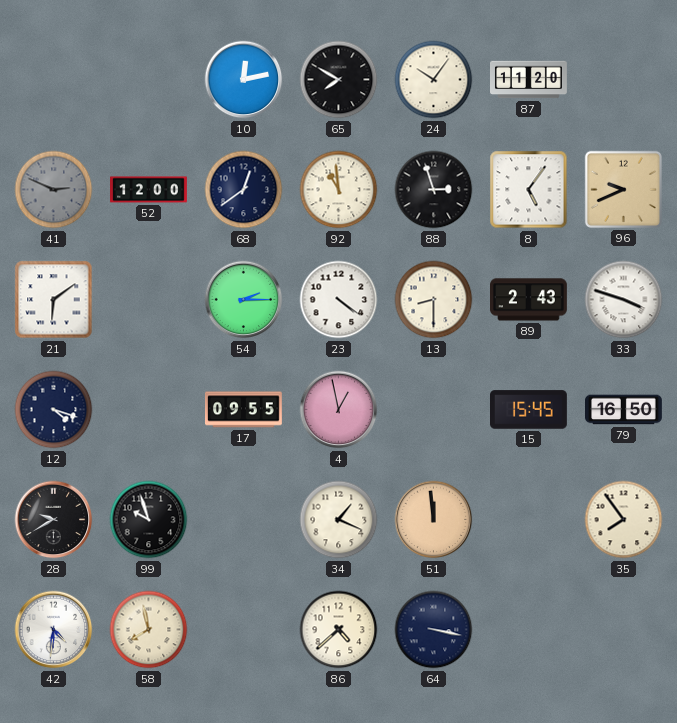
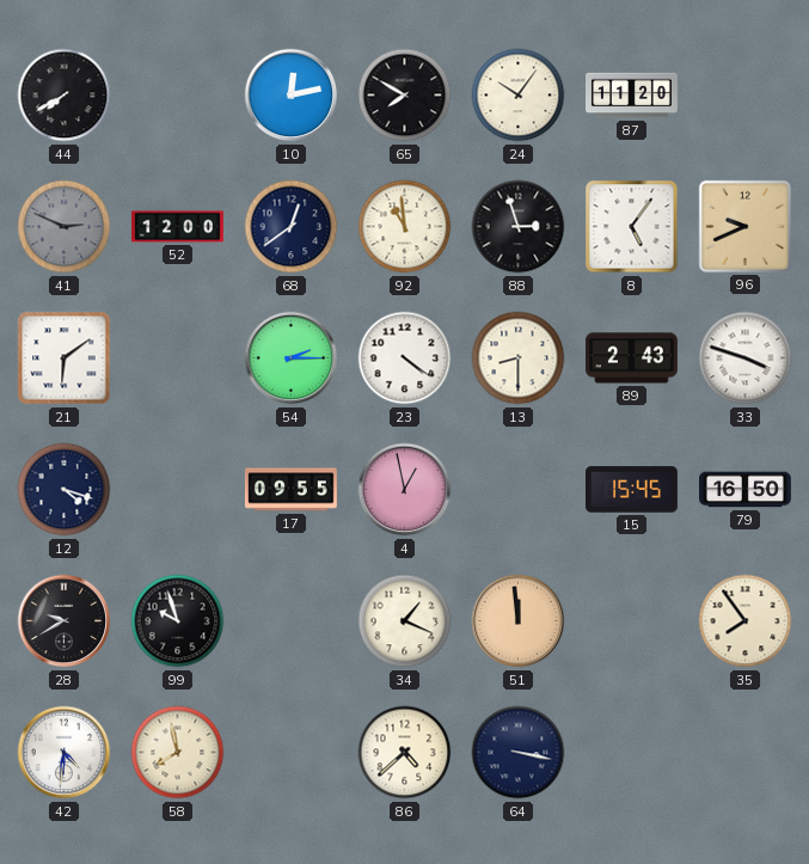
44: none -> 7:40 (65, 96)
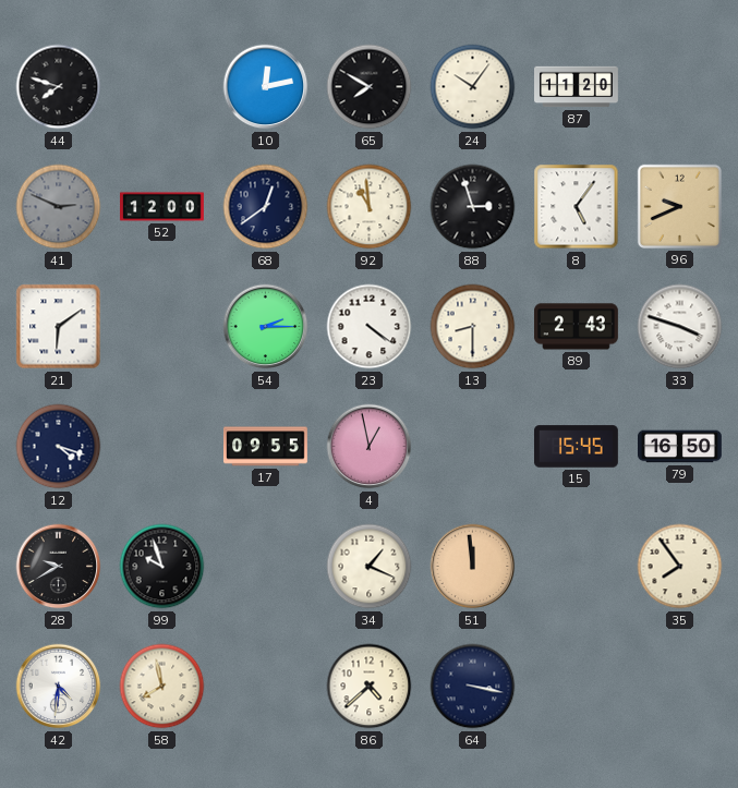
44: 7:40 -> 7:48 (59, 87)
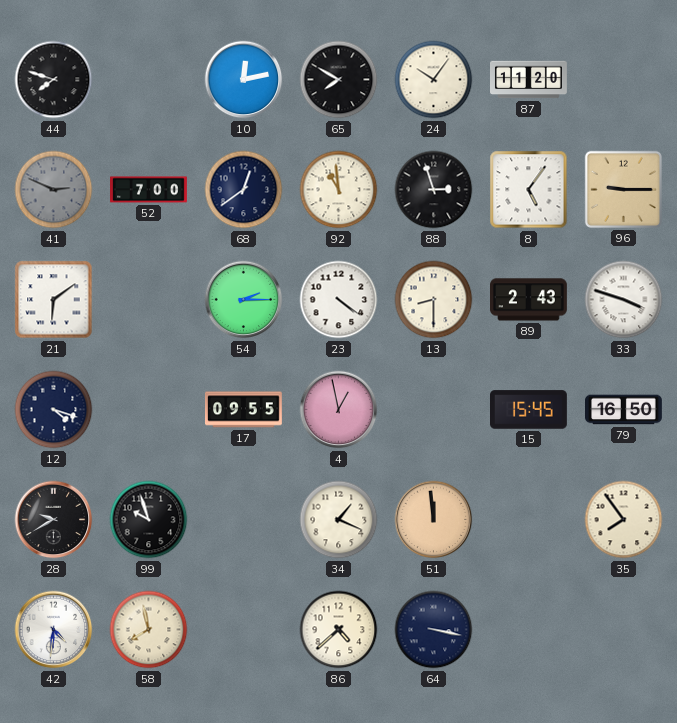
52: 12:00 -> 7:00 (149, 190)
96: 9:41 -> 9:15 (623, 189)
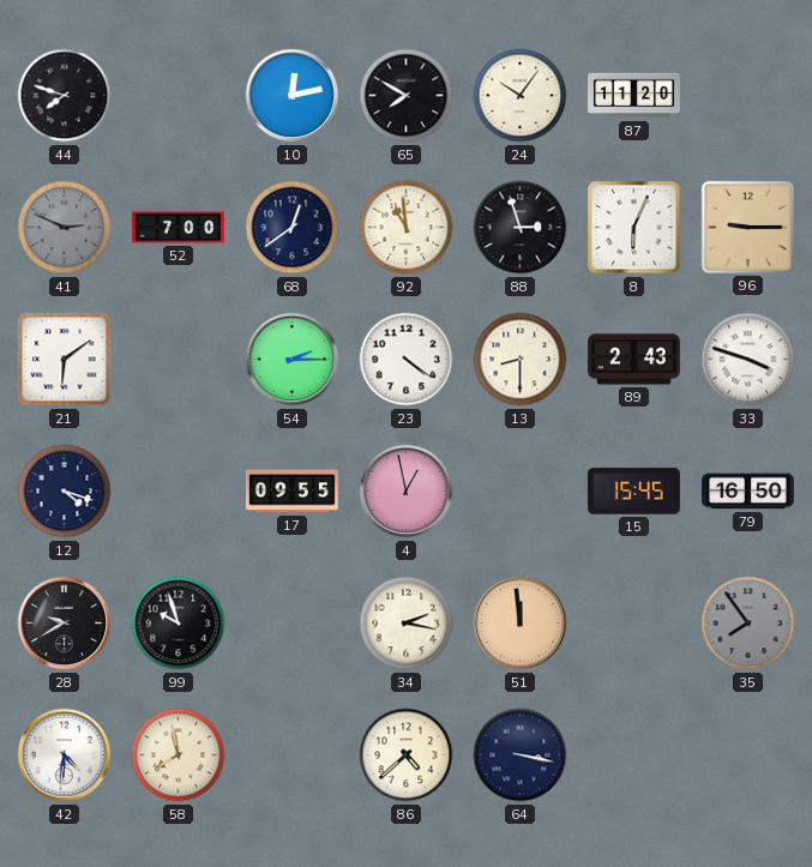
8: 5:06 -> 6:04 (634, 228)
34: 1:19 -> 2:17 (407, 624)
35 dial: cream -> grey (748, 624)
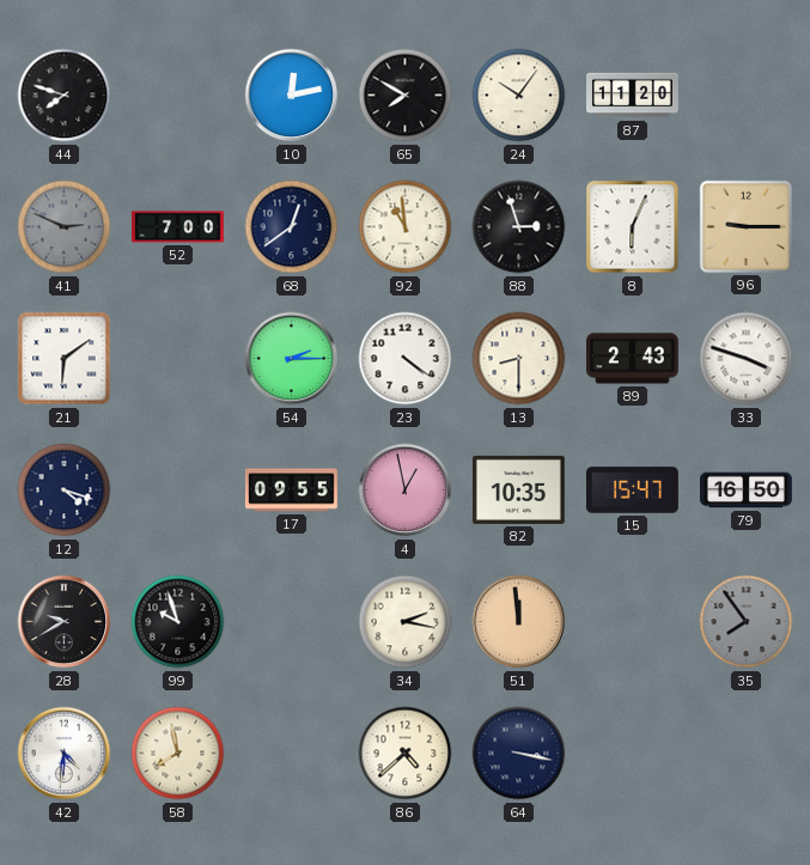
82: none -> 10:35 (518, 489)
15: 15:45 -> 15:47 (633, 491)
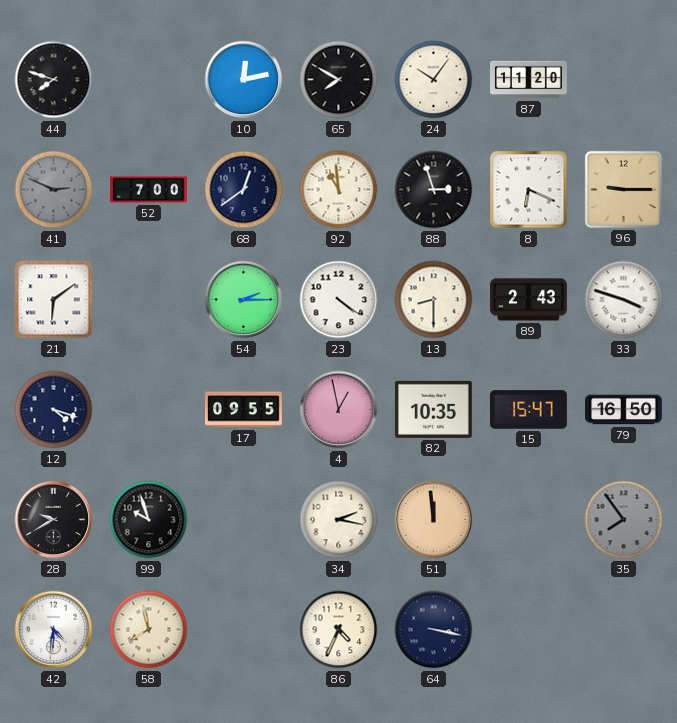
8: 6:04 -> 6:19 (529, 190)
86: 4:38 -> 4:34 (339, 630)
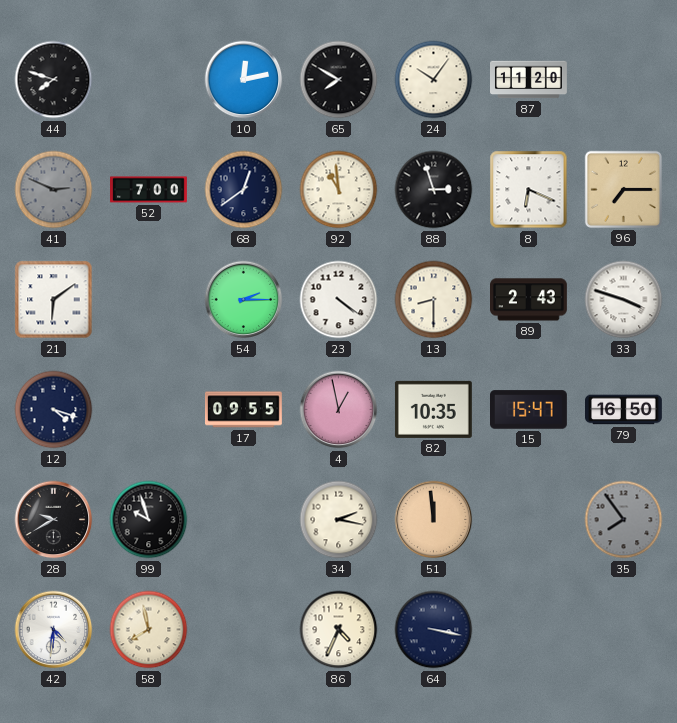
96: 9:15 -> 7:15 (623, 189)
